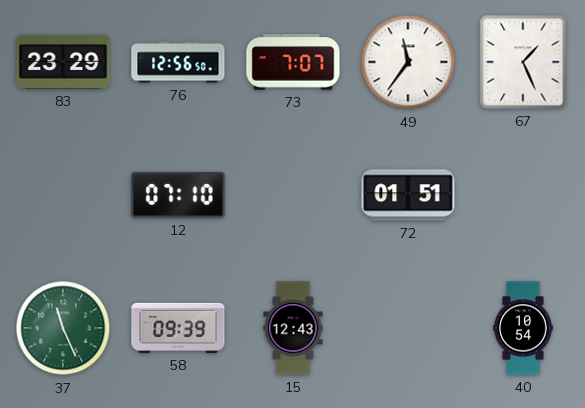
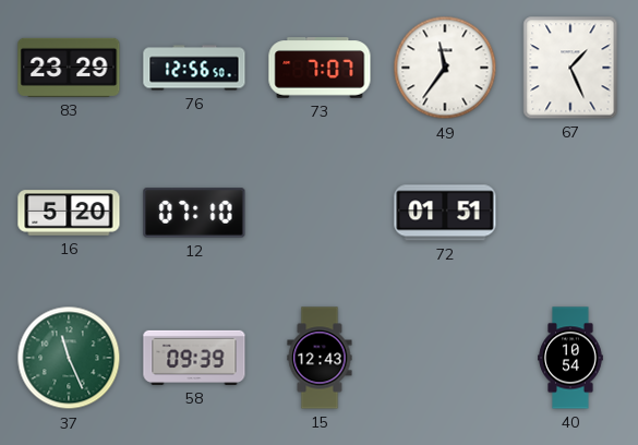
16: none -> 5:20 (69, 213)
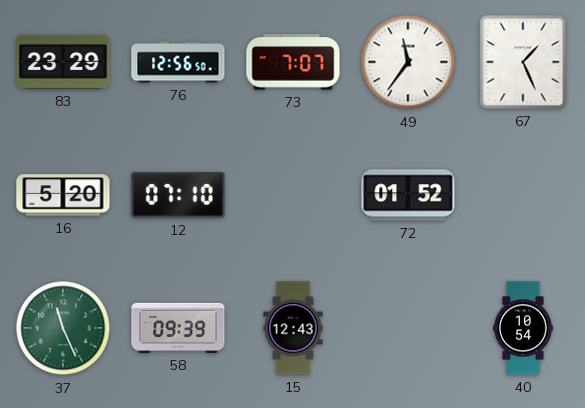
72: 01:51 -> 01:52 (408, 195)
